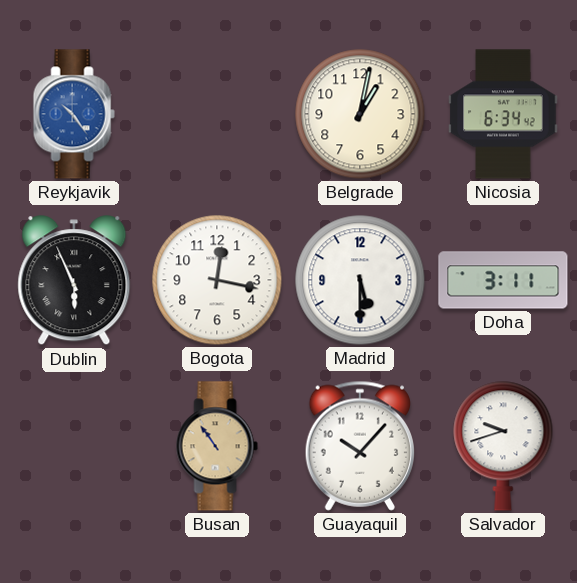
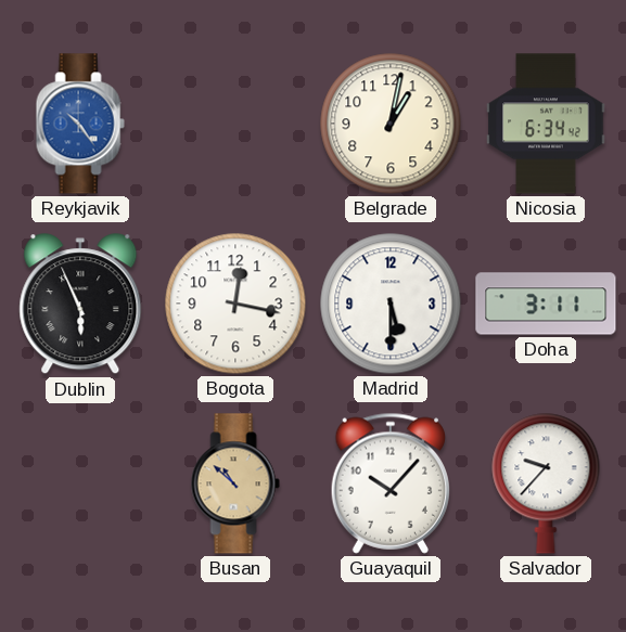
Busan: 10:54 -> 10:52 (235, 483)
Salvador: 9:42 -> 9:37 (546, 483)
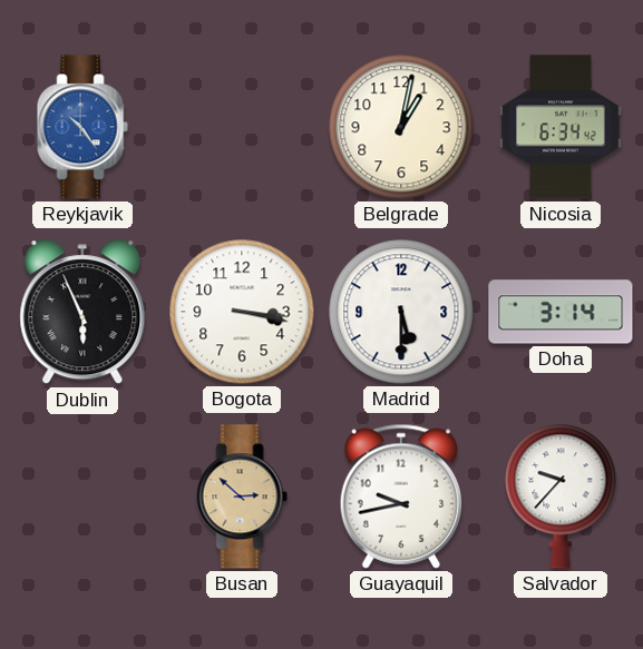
Bogota: 12:17 -> 3:17 (242, 312)
Doha: 3:11 -> 3:14 (561, 312)
Busan: 10:52 -> 2:52 (242, 496)
Guayaquil: 10:07 -> 9:43 (400, 496)
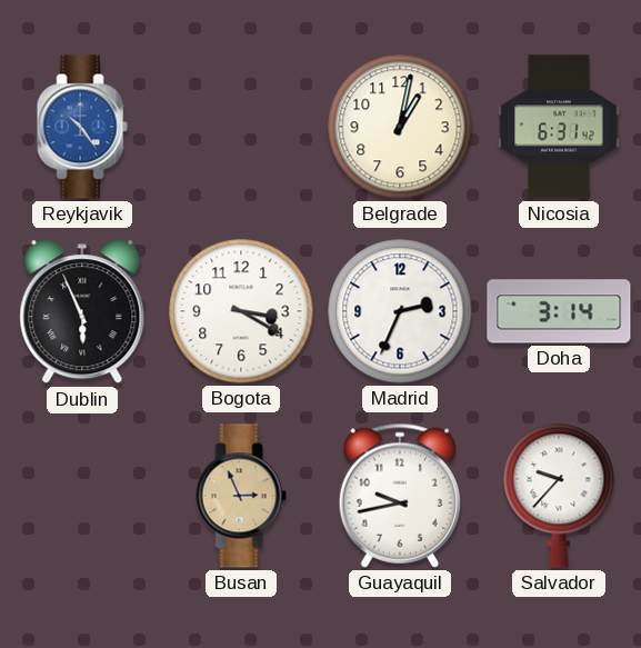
Nicosia: 6:34 -> 6:31 (559, 127)
Bogota: 3:17 -> 3:20 (241, 311)
Madrid: 5:30 -> 2:34 (400, 311)
Busan: 2:52 -> 2:56 (241, 496)
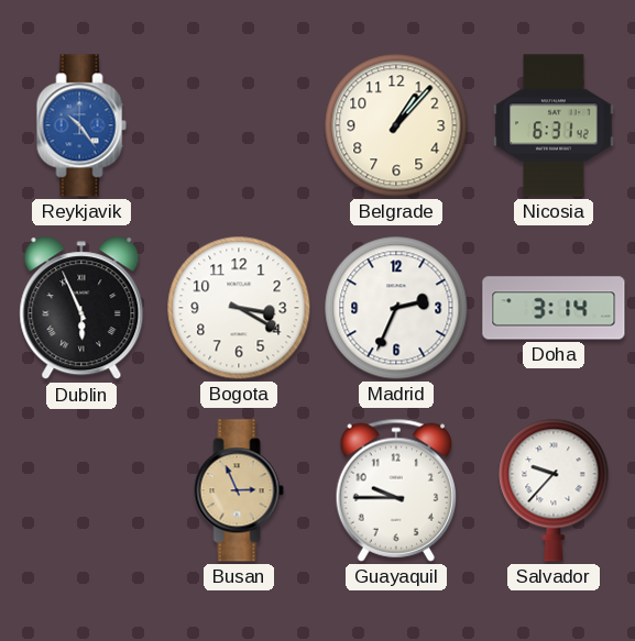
Belgrade: 1:02 -> 1:07 (396, 125)
Guayaquil: 9:43 -> 9:45 (395, 490)
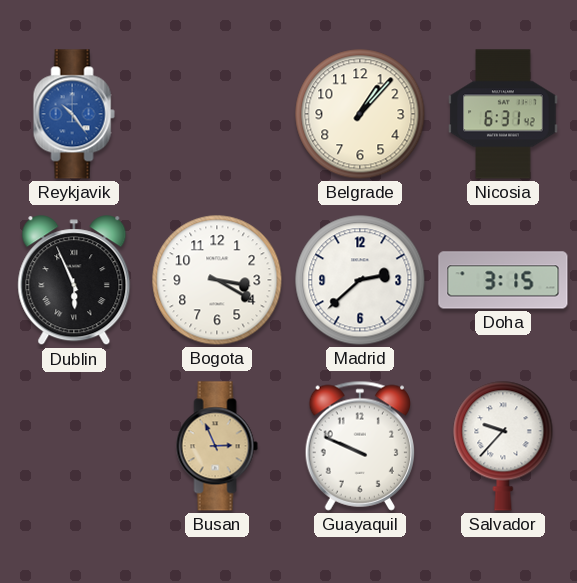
Madrid: 2:34 -> 2:38 (360, 280)
Doha: 3:14 -> 3:15 (503, 280)
Guayaquil: 9:45 -> 9:49 (359, 446)
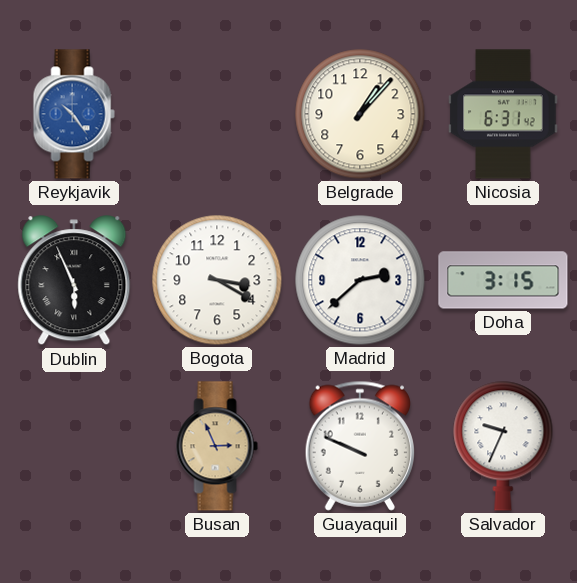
Salvador: 9:37 -> 9:34 (503, 446)
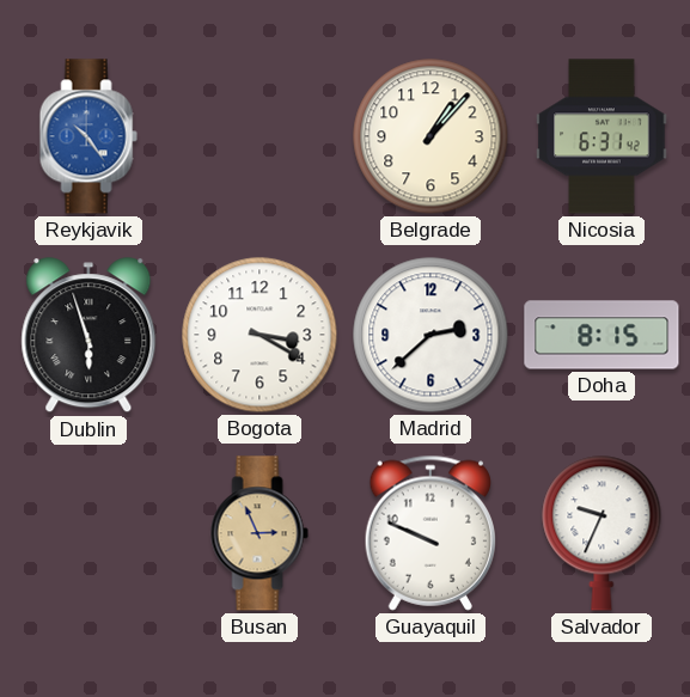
Dublin: 5:56 -> 5:57 (88, 336)
Doha: 3:15 -> 8:15 (602, 335)
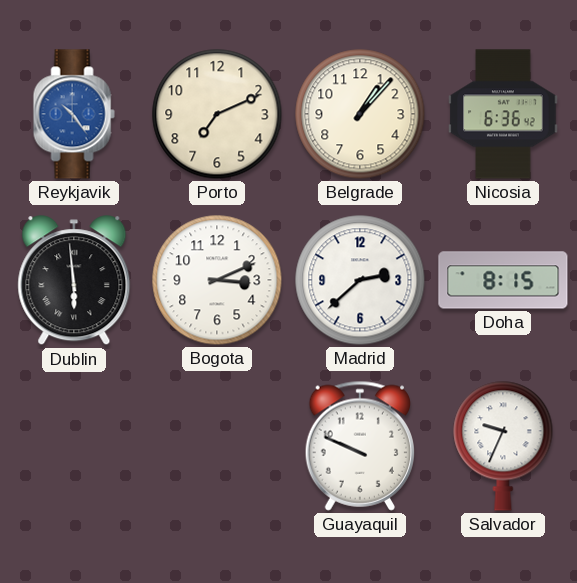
Porto: none -> 7:11 (217, 114)
Nicosia: 6:31 -> 6:36 (503, 114)
Dublin: 5:57 -> 5:59 (74, 281)
Bogota: 3:20 -> 3:11 (217, 280)
Busan: 2:56 -> none (259, 533)
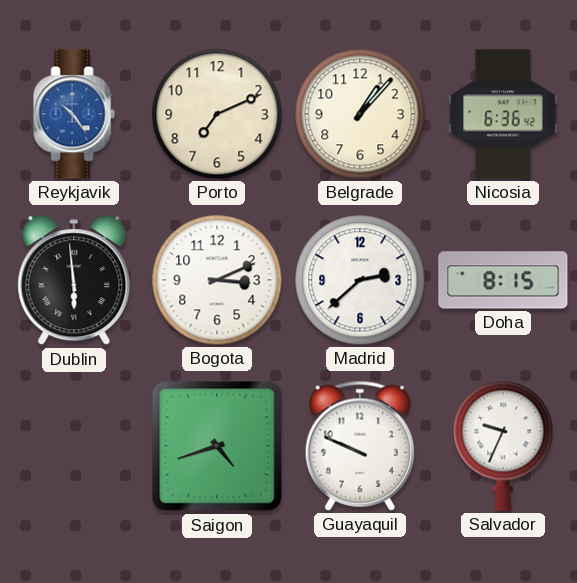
Saigon: none -> 4:42 (217, 446)
